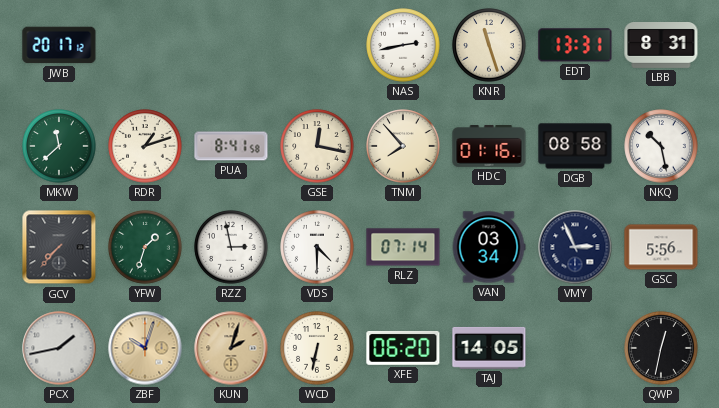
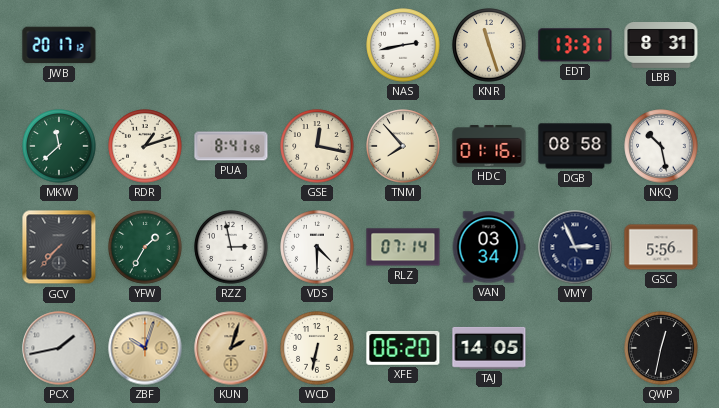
YFW: 1:33 -> 1:35 (145, 247)
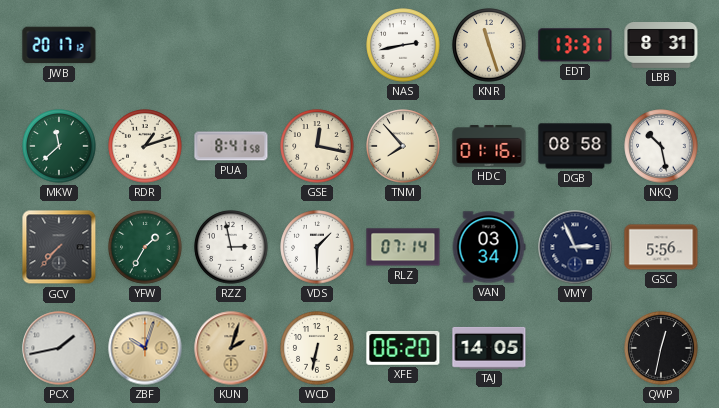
VDS: 4:30 -> 1:30 (317, 247)
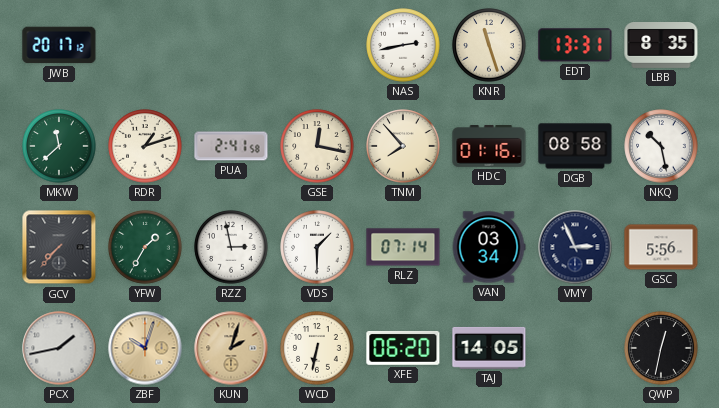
LBB: 8:31 -> 8:35 (661, 46)
PUA: 8:41 -> 2:41 (231, 146)
